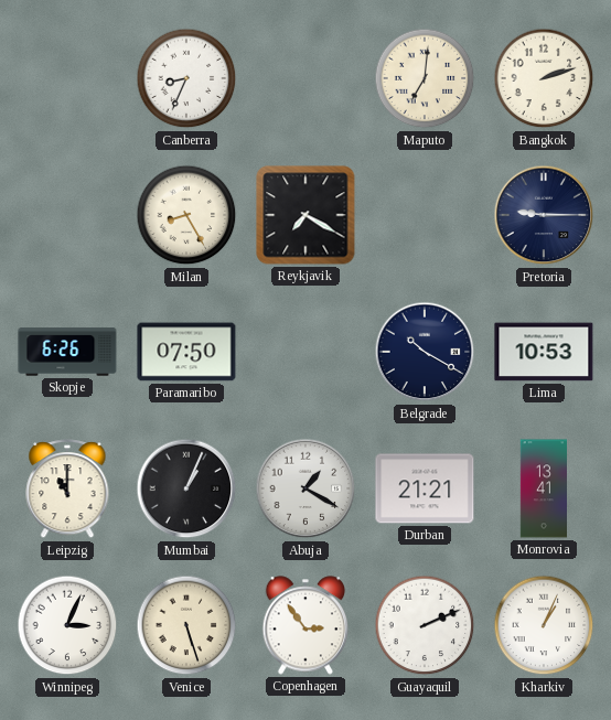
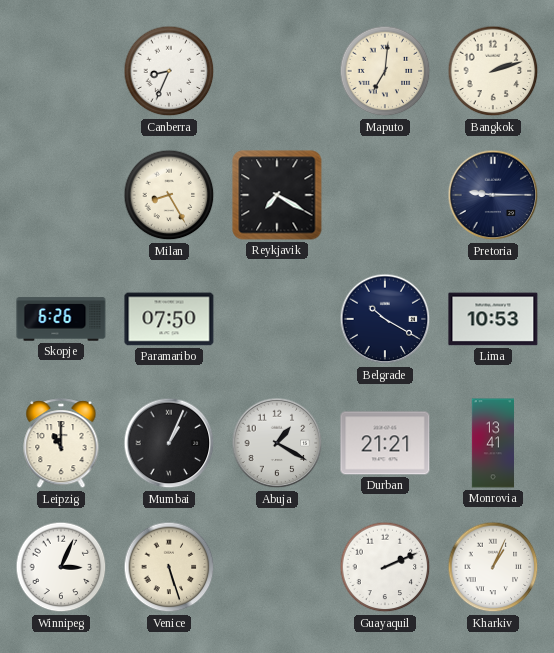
Copenhagen: 2:54 -> none (305, 625)
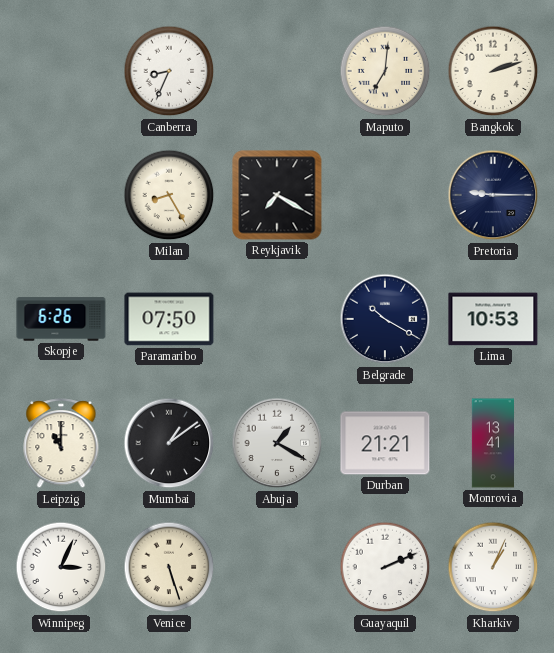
Mumbai: 1:04 -> 1:09 (169, 443)
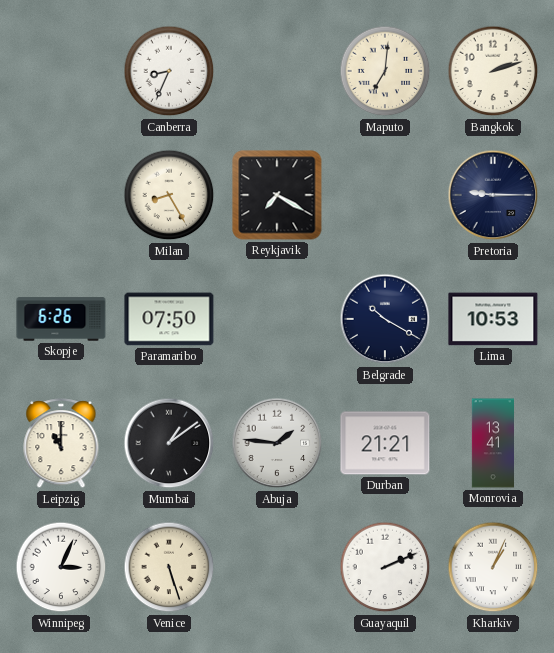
Abuja: 1:20 -> 1:46 (277, 443)
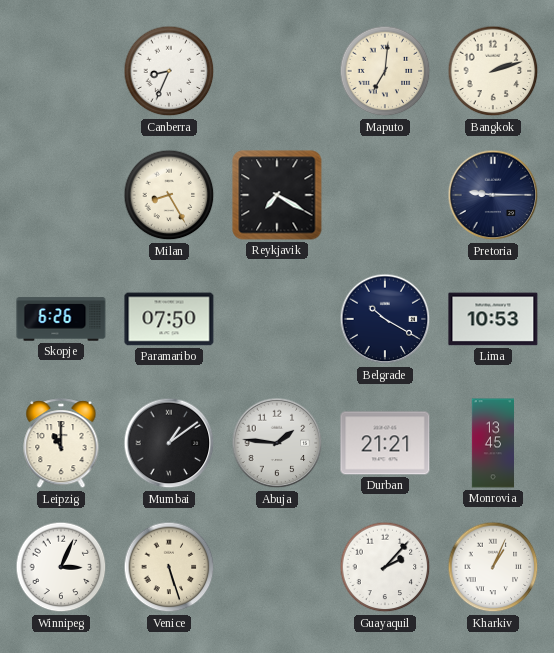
Monrovia: 13:41 -> 13:45 (492, 443)
Guayaquil: 2:11 -> 2:07 (385, 567)
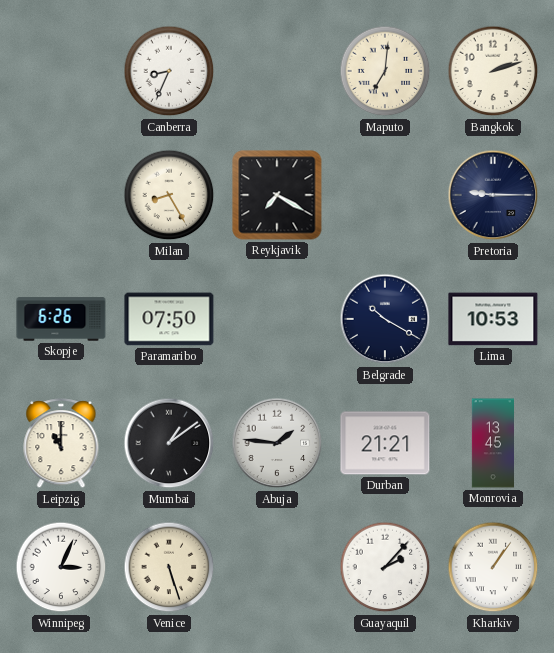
Kharkiv: 1:04 -> 1:06 (493, 567)
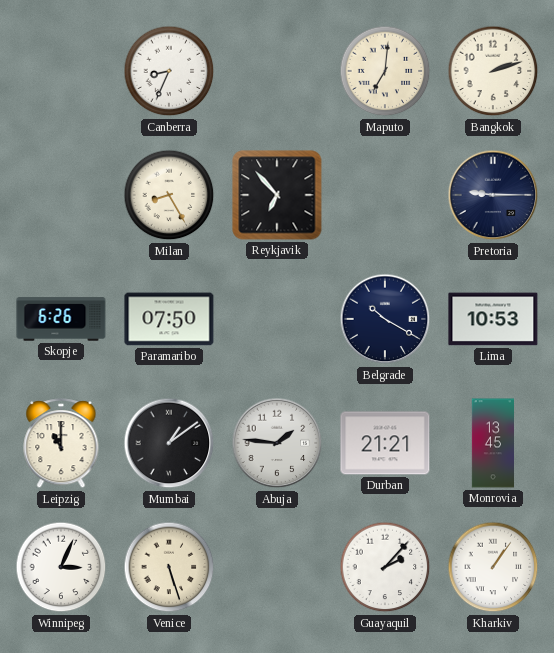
Reykjavik: 7:20 -> 6:53 (277, 195)
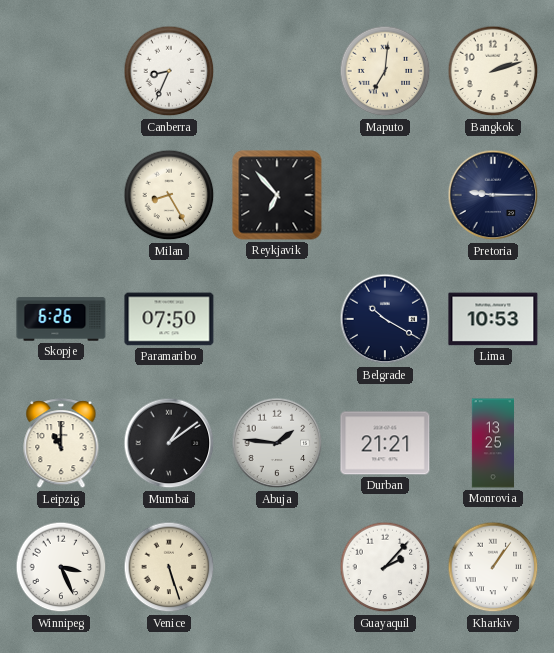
Monrovia: 13:45 -> 13:25 (492, 443)
Winnipeg: 3:04 -> 3:26 (61, 567)
